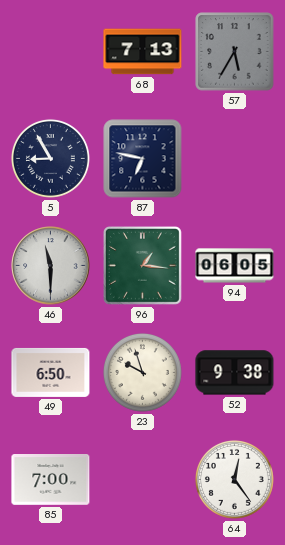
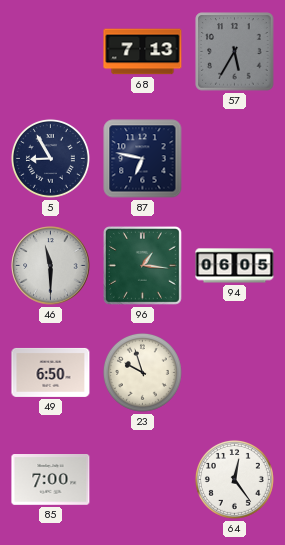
52: 9:38 -> none (235, 373)
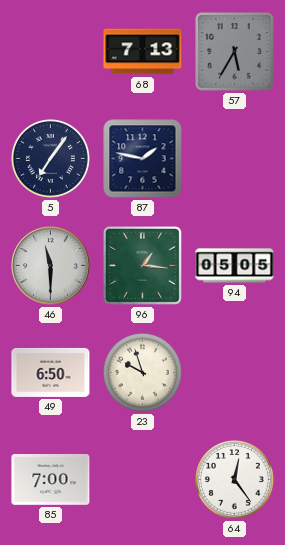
5: 8:55 -> 7:06 (50, 158)
87: 6:47 -> 1:47 (143, 159)
94: 06:05 -> 05:05 (235, 266)
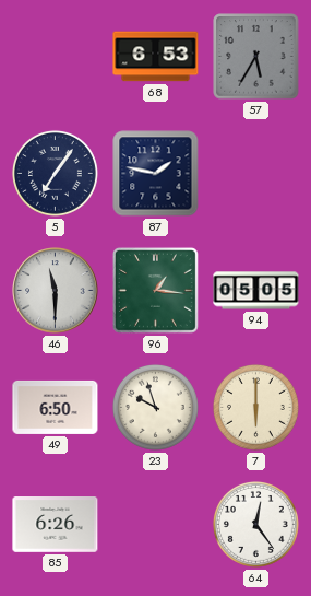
68: 7:13 -> 6:53 (156, 57)
7: none -> 6:00 (255, 407)
85: 7:00 -> 6:26 (56, 525)
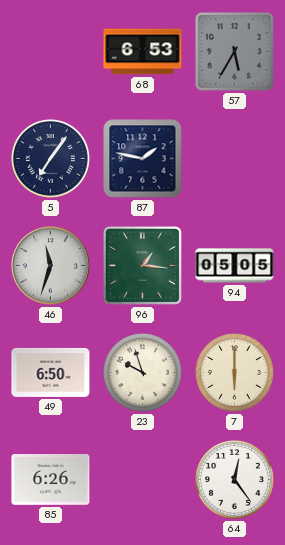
46: 11:30 -> 11:33 (51, 266)
